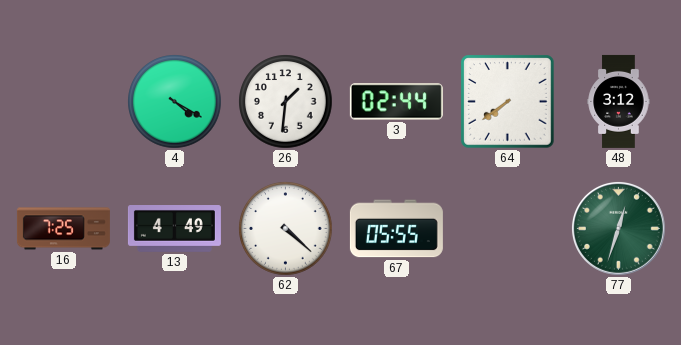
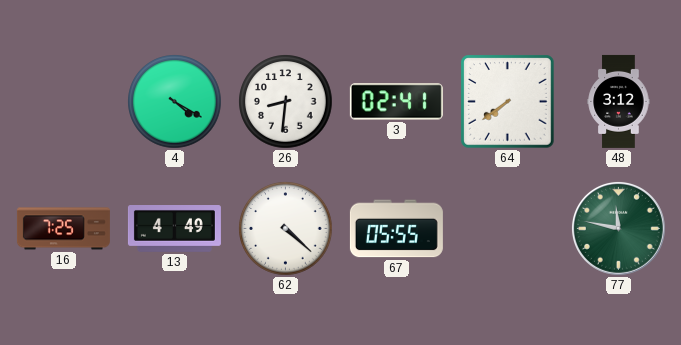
26: 1:31 -> 8:31 (286, 102)
3: 02:44 -> 02:41 (396, 102)
77: 12:33 -> 11:47 (618, 228)
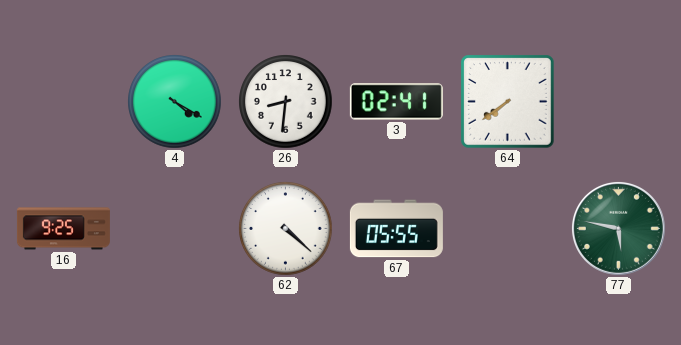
48: 3:12 -> none (619, 101)
16: 7:25 -> 9:25 (63, 229)
13: 4:49 -> none (174, 229)
77: 11:47 -> 5:47 (618, 228)
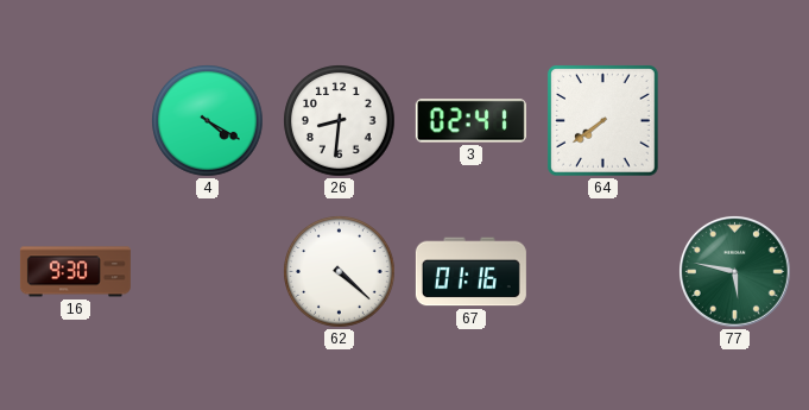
16: 9:25 -> 9:30 (75, 272)
67: 05:55 -> 01:16 (470, 272)
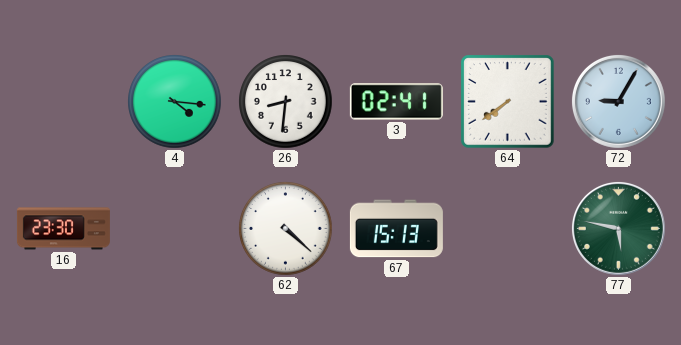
4: 4:20 -> 4:16 (175, 102)
72: none -> 9:05 (618, 101)
16: 9:30 -> 23:30 (63, 229)
67: 01:16 -> 15:13 (396, 229)
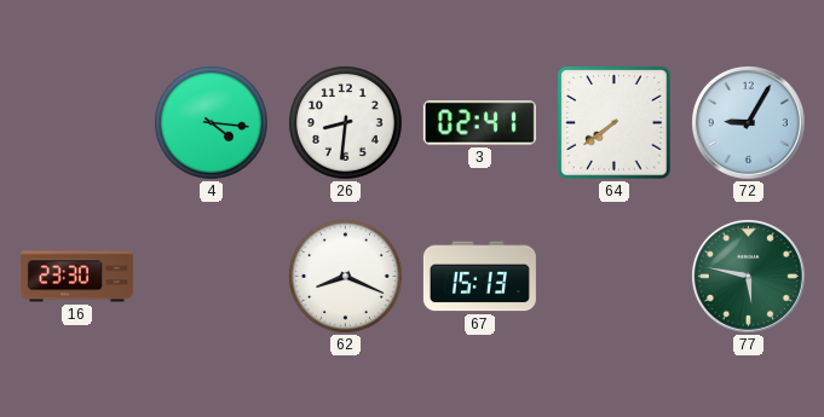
62: 4:22 -> 8:19 (346, 277)
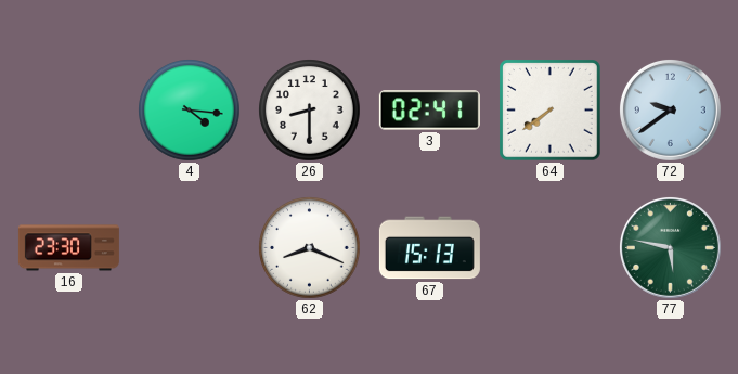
26: 8:31 -> 8:30 (310, 111)
72: 9:05 -> 9:39 (670, 109)
